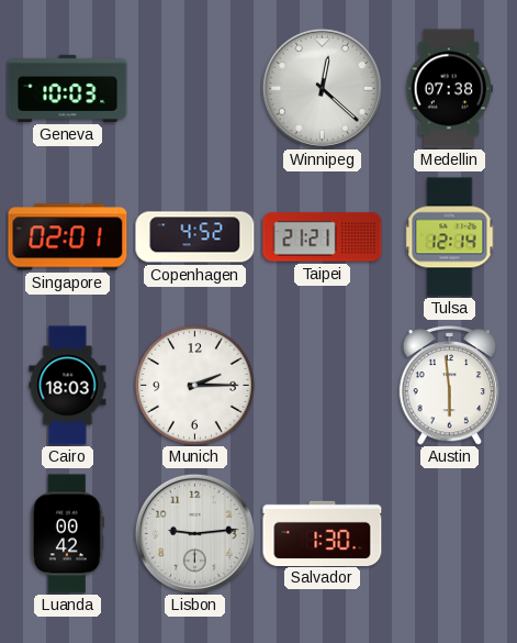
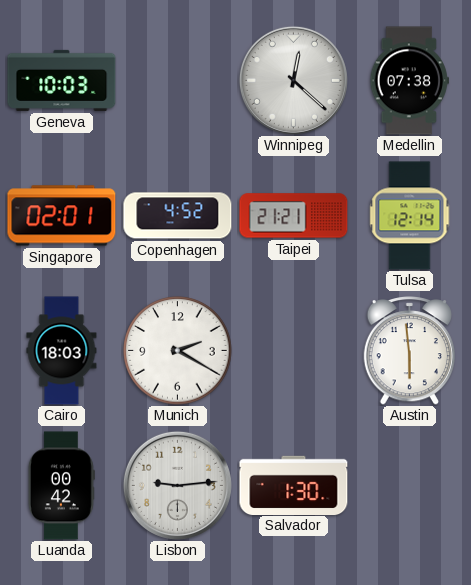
Munich: 2:15 -> 2:20 (178, 351)
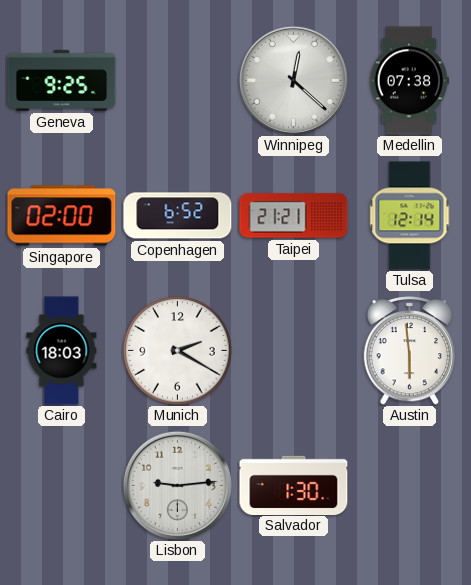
Geneva: 10:03 -> 9:25 (62, 80)
Singapore: 02:01 -> 02:00 (62, 216)
Copenhagen: 4:52 -> 6:52 (178, 216)
Luanda: 00:42 -> none (61, 486)
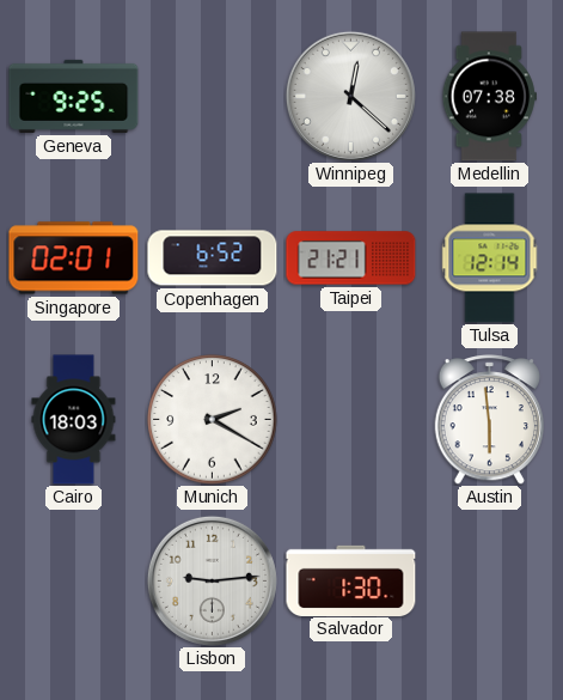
Singapore: 02:00 -> 02:01 (74, 258)
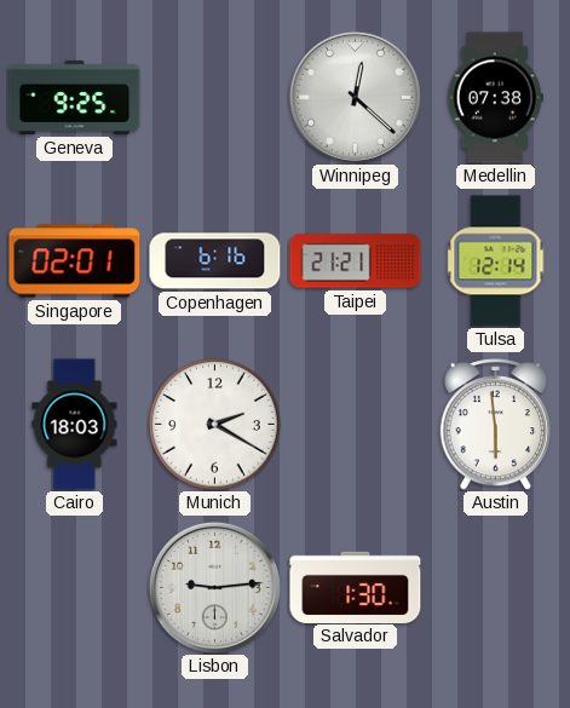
Copenhagen: 6:52 -> 6:16 (215, 261)
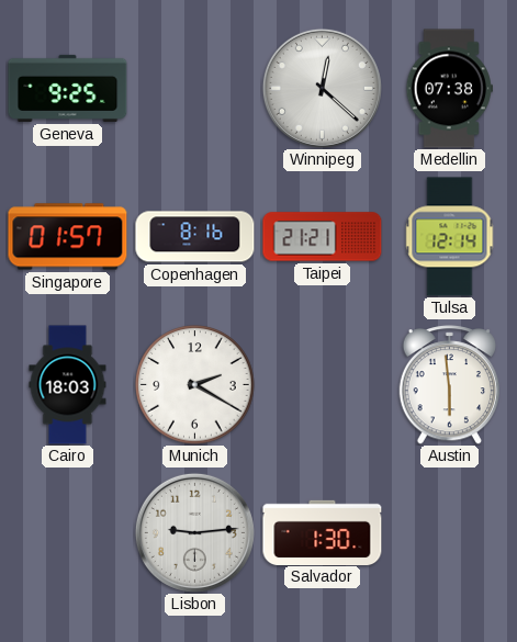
Singapore: 02:01 -> 01:57 (68, 237)
Copenhagen: 6:16 -> 8:16 (195, 237)
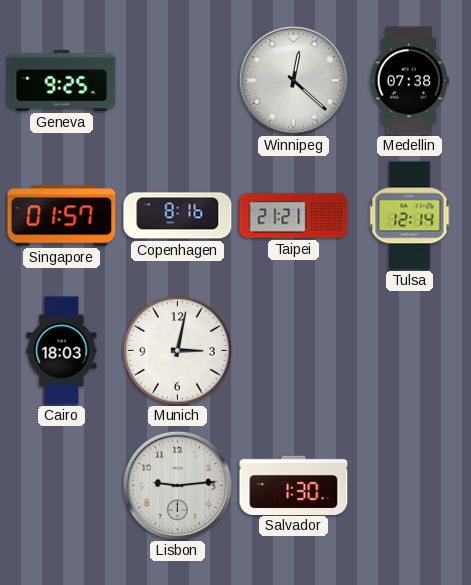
Munich: 2:20 -> 3:02 (178, 351)
Austin: 5:59 -> none (449, 385)
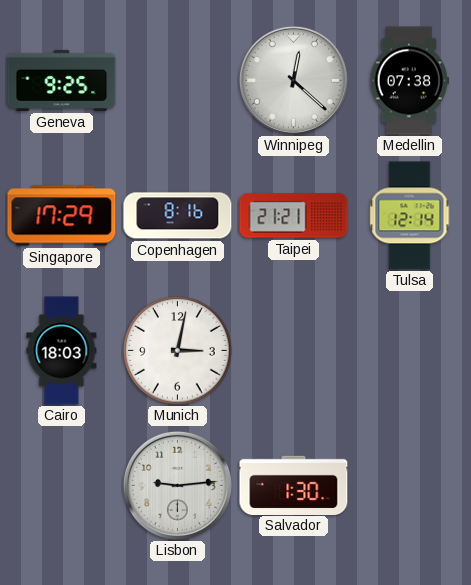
Singapore: 01:57 -> 17:29 (62, 216)
